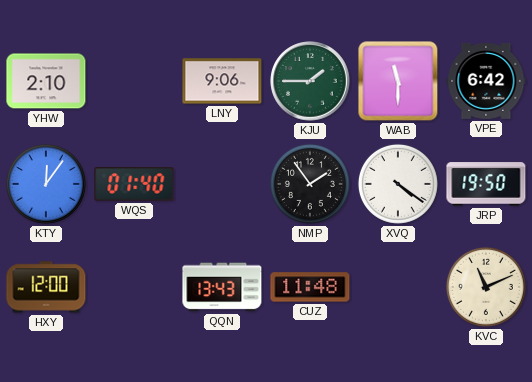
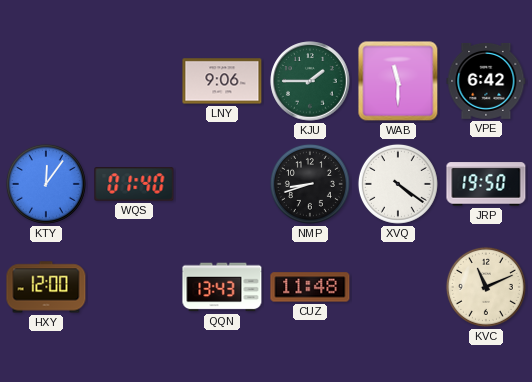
YHW: 2:10 -> none (46, 81)
NMP: 1:54 -> 8:42 (310, 184)
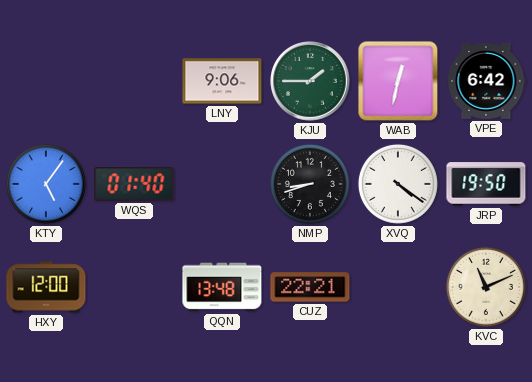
WAB: 11:30 -> 12:32 (398, 81)
KTY: 12:06 -> 5:06 (46, 184)
QQN: 13:43 -> 13:48 (222, 287)
CUZ: 11:48 -> 22:21 (310, 287)
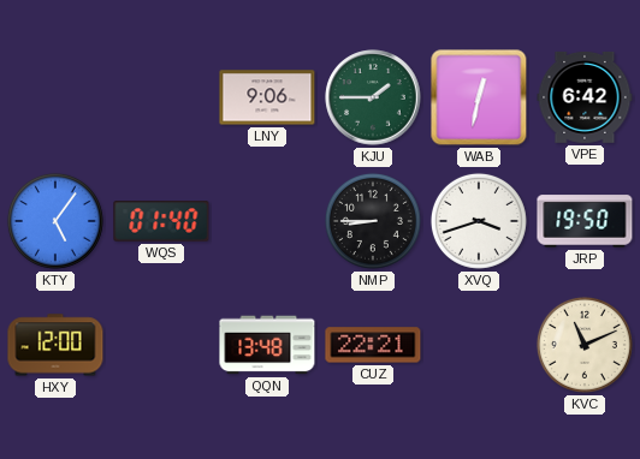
NMP: 8:42 -> 8:45 (373, 221)
XVQ: 4:21 -> 3:42 (479, 221)
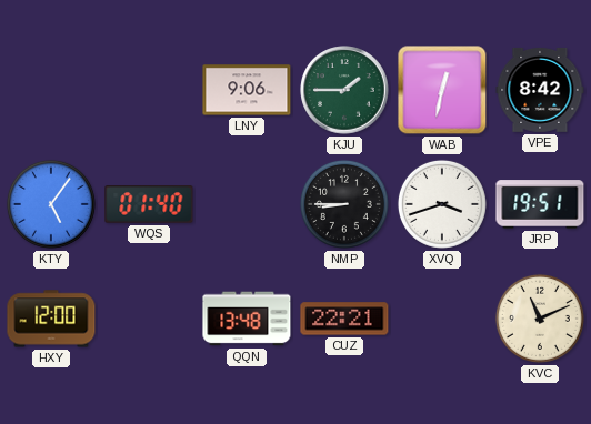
VPE: 6:42 -> 8:42 (540, 90)
JRP: 19:50 -> 19:51 (540, 204)
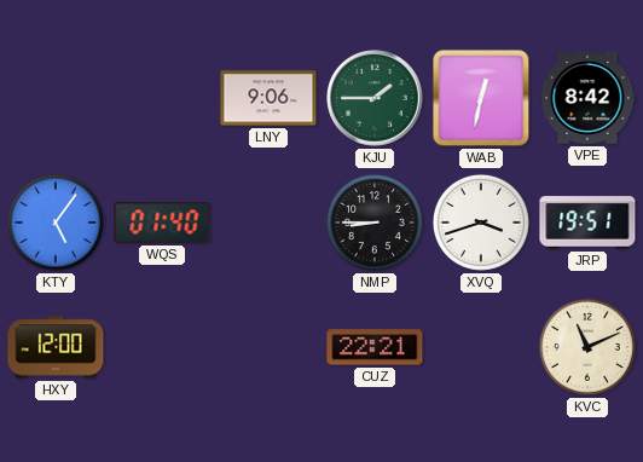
QQN: 13:48 -> none (247, 319)
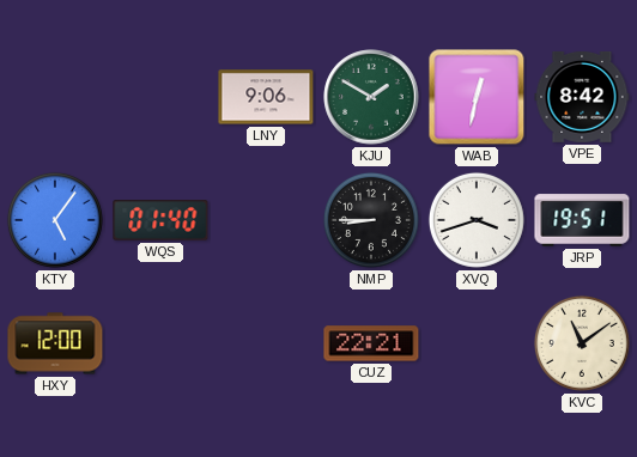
KJU: 1:45 -> 1:50 (371, 97)
KVC: 11:11 -> 11:09 (582, 343)
